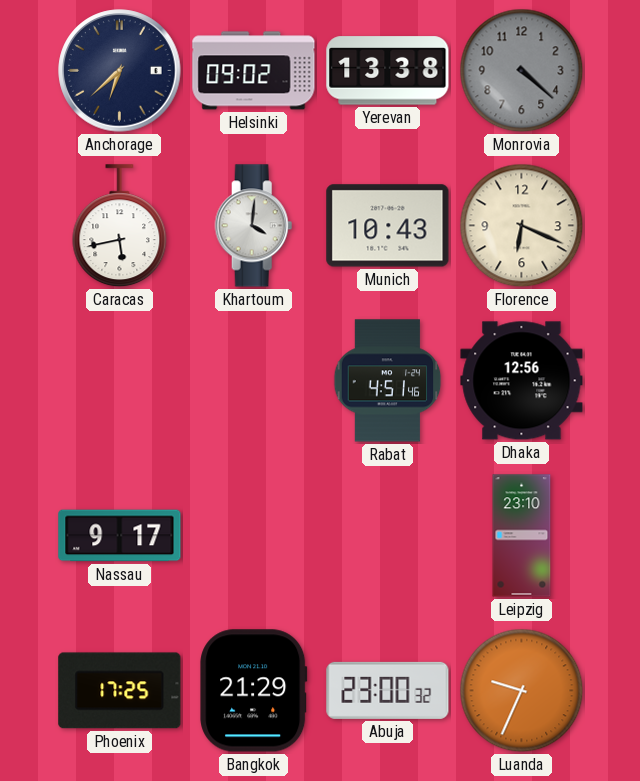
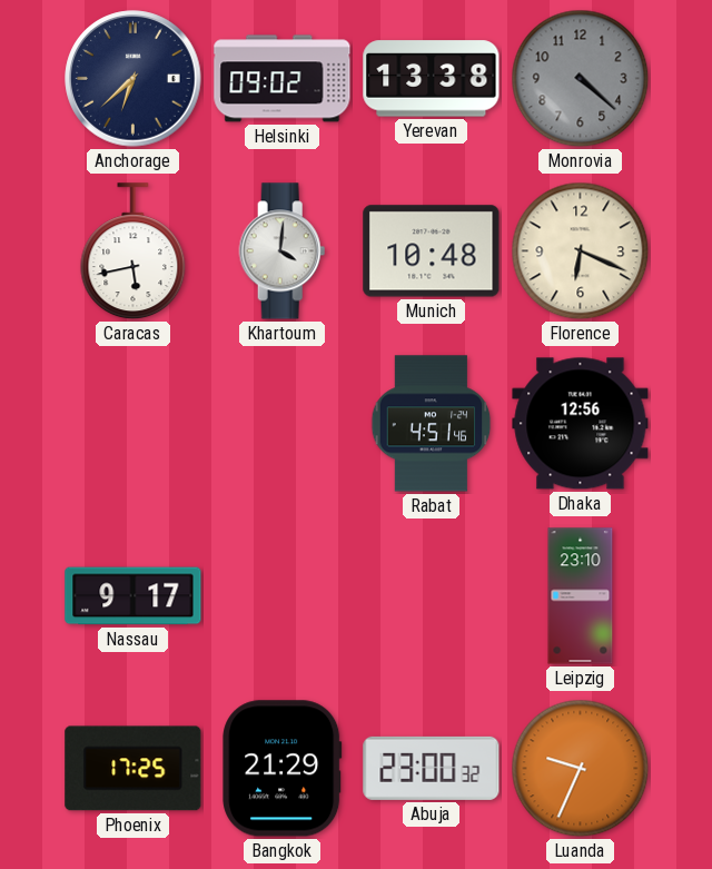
Munich: 10:43 -> 10:48 (432, 251)
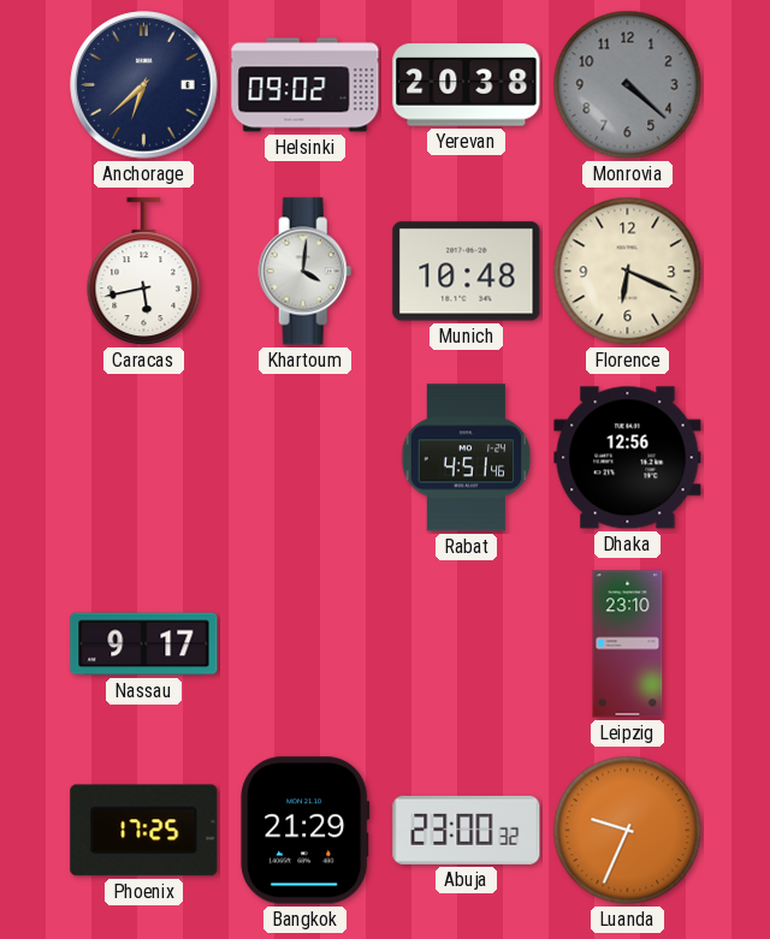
Yerevan: 13:38 -> 20:38 (467, 85)
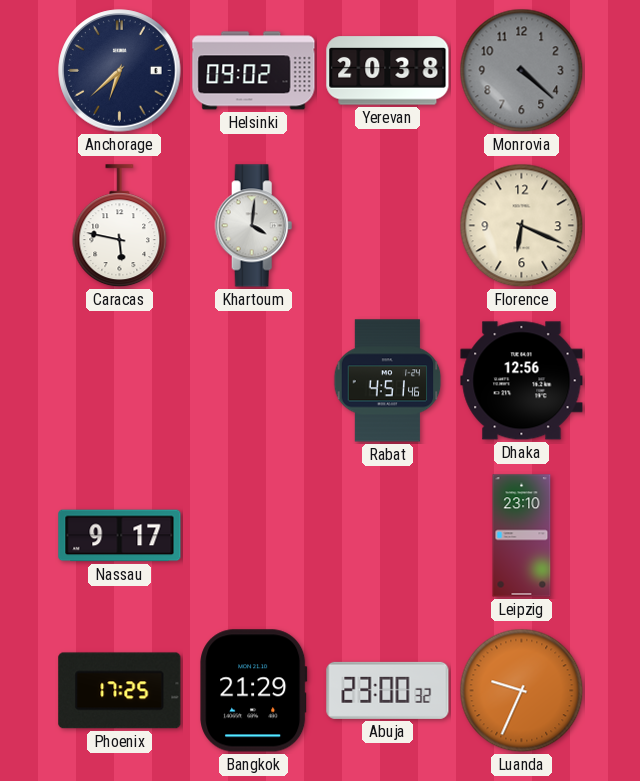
Caracas: 5:43 -> 5:47 (120, 226)
Munich: 10:48 -> none (467, 272)
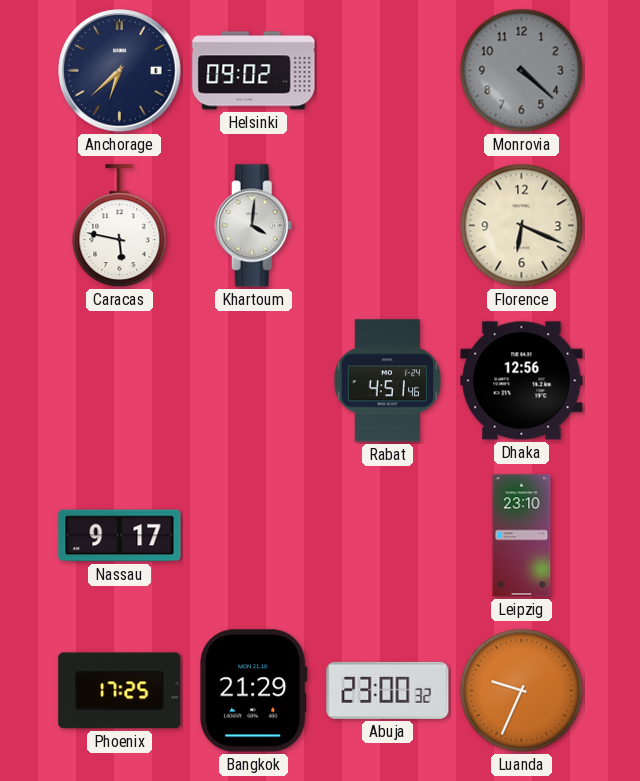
Yerevan: 20:38 -> none (388, 71)
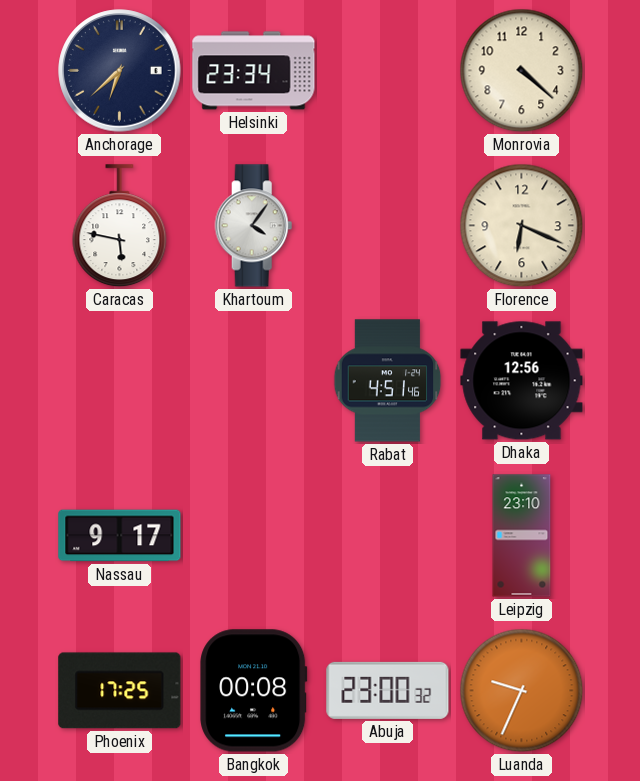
Helsinki: 09:02 -> 23:34 (254, 71)
Monrovia dial: grey -> cream (522, 71)
Khartoum: 4:01 -> 4:06 (254, 226)
Bangkok: 21:29 -> 00:08 (254, 691)
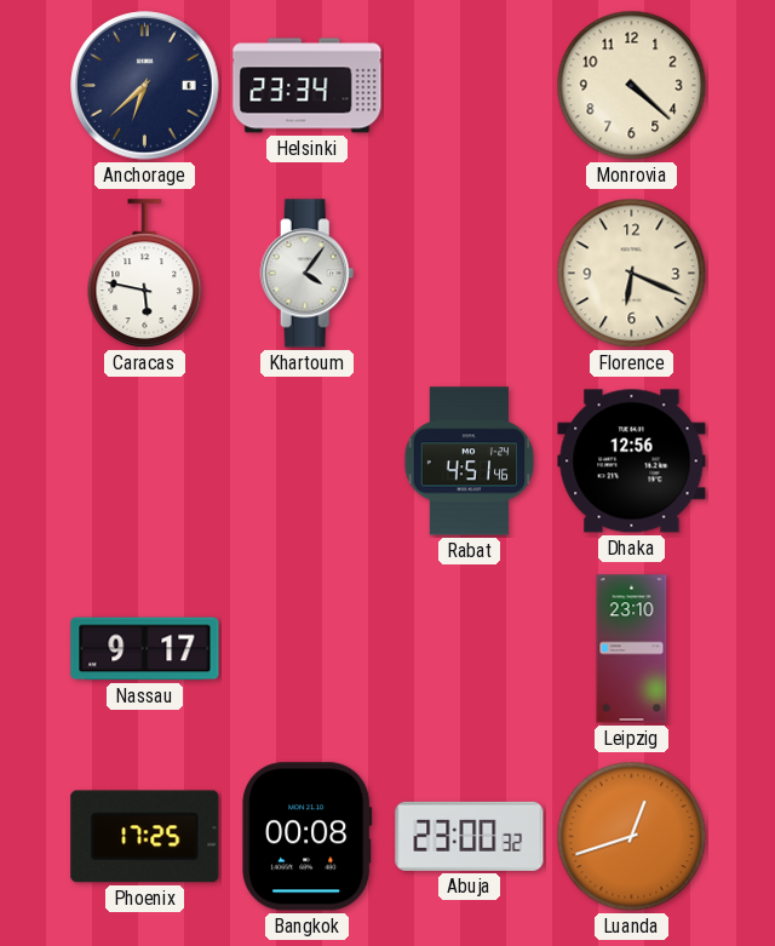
Luanda: 9:34 -> 12:42 (632, 837)
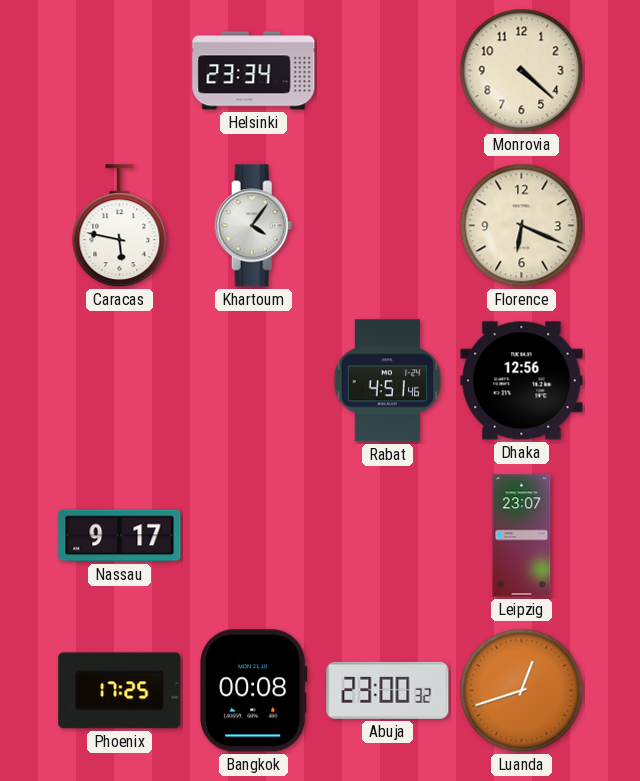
Anchorage: 6:38 -> none (145, 86)
Leipzig: 23:10 -> 23:07 (522, 536)
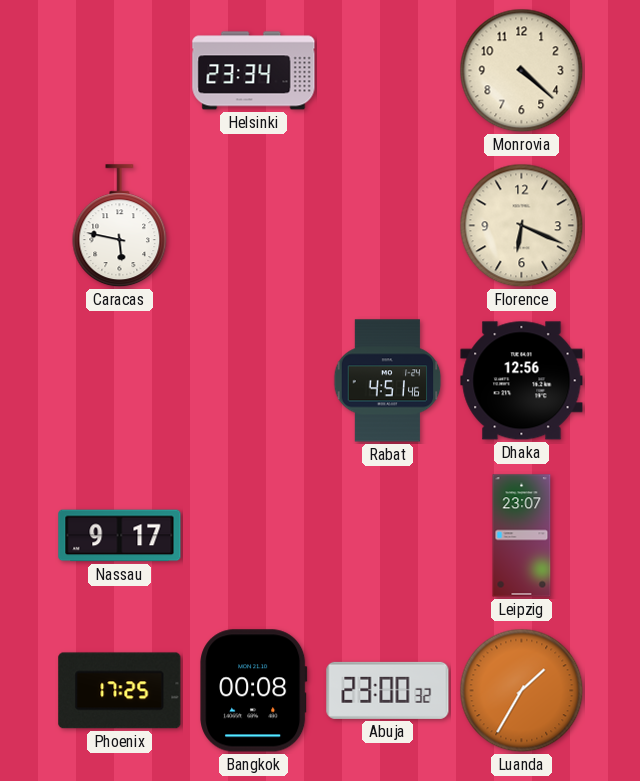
Khartoum: 4:06 -> none (254, 226)
Luanda: 12:42 -> 1:35 (522, 691)
